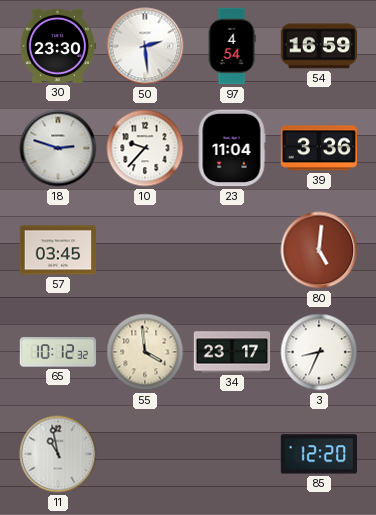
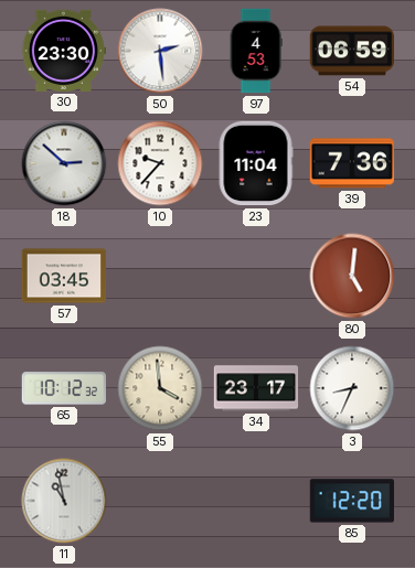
97: 4:54 -> 4:53 (256, 51)
54: 16:59 -> 06:59 (352, 51)
18: 2:48 -> 2:52 (64, 163)
39: 3:36 -> 7:36 (351, 163)
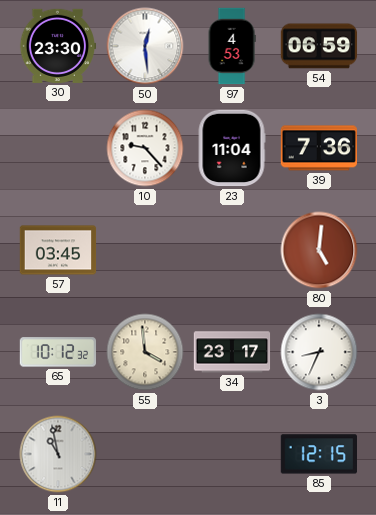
50: 2:29 -> 12:29 (145, 46)
18: 2:52 -> none (64, 163)
10: 9:37 -> 9:23 (145, 148)
85: 12:20 -> 12:15 (318, 454)
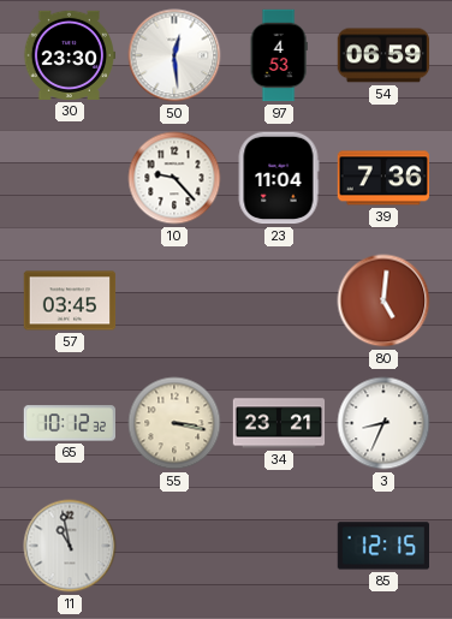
55: 3:59 -> 3:17 (174, 423)
34: 23:17 -> 23:21 (279, 423)
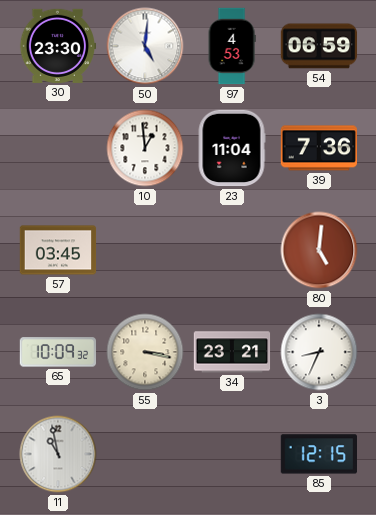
50: 12:29 -> 5:01 (145, 46)
10: 9:23 -> 12:59 (145, 148)
65: 10:12 -> 10:09 (57, 352)
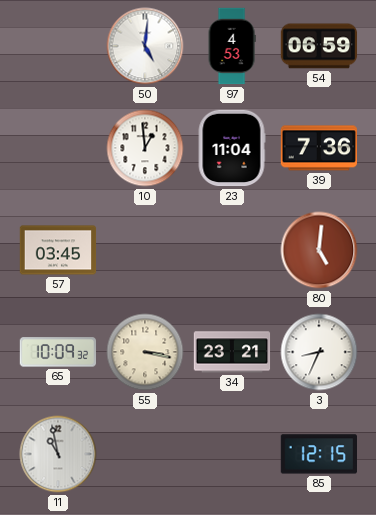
30: 23:30 -> none (58, 46)
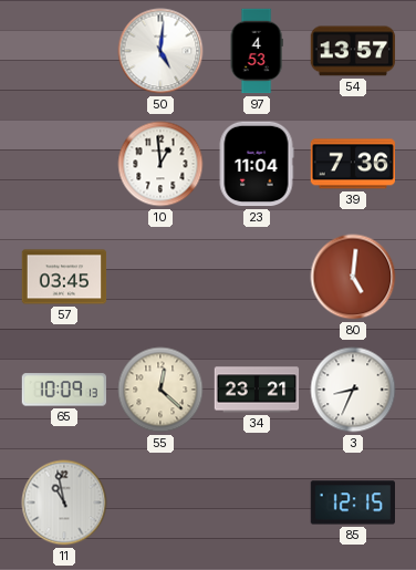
54: 06:59 -> 13:57 (353, 51)
65: 10:09:32 -> 10:09:13 (63, 390)
55: 3:17 -> 12:22 (160, 390)
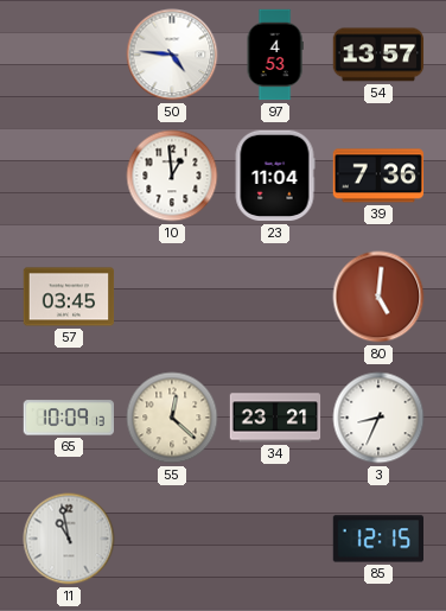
50: 5:01 -> 4:46 (172, 55)
